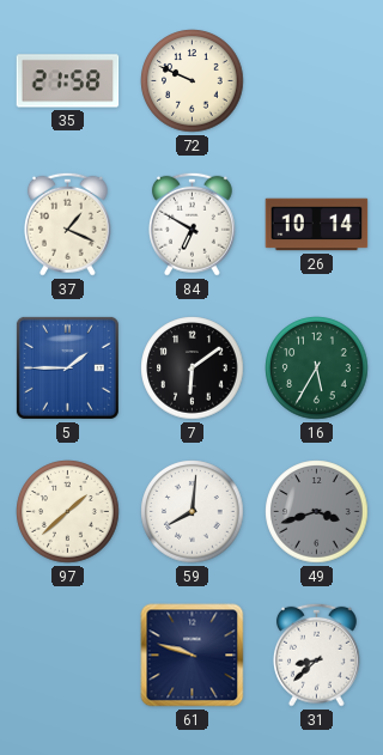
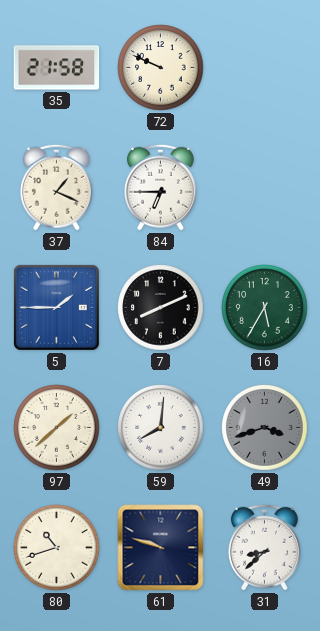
84: 6:50 -> 6:45 (160, 187)
26: 10:14 -> none (317, 225)
7: 6:09 -> 8:11 (161, 308)
80: none -> 10:42 (57, 548)
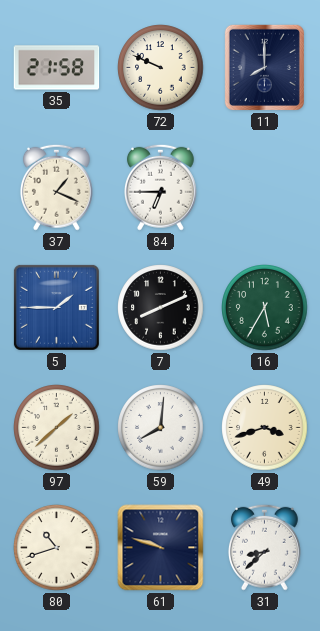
11: none -> 8:00 (264, 67)
49 dial: grey -> cream (265, 428)
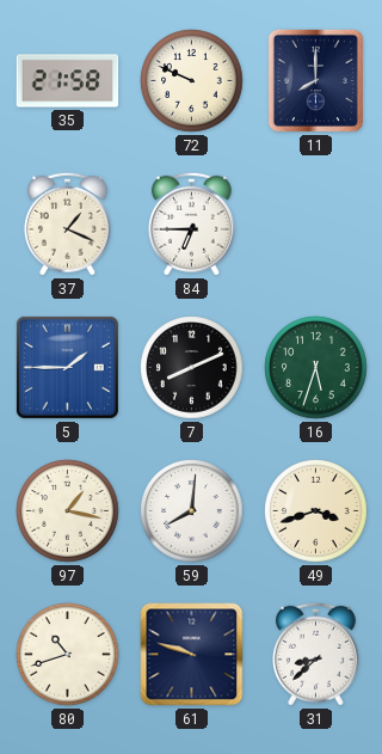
16: 5:35 -> 5:33 (316, 368)
97: 1:38 -> 1:17 (68, 511)
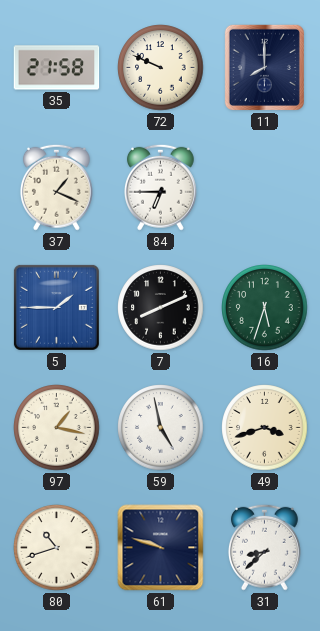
59: 8:01 -> 4:58 (161, 428)
